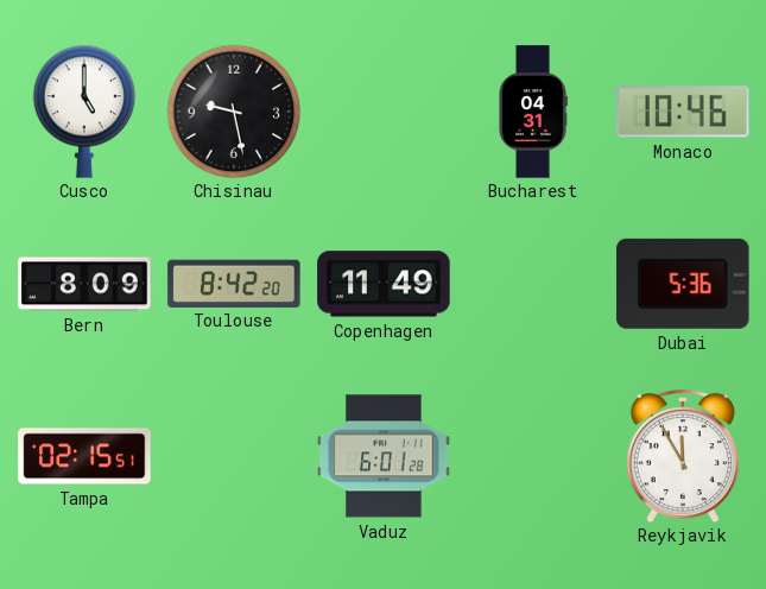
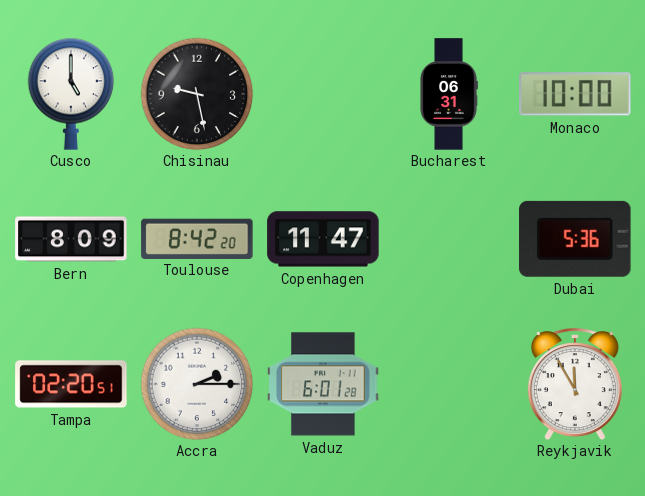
Bucharest: 04:31 -> 06:31 (449, 94)
Monaco: 10:46 -> 10:00 (575, 94)
Copenhagen: 11:49 -> 11:47 (323, 239)
Tampa: 02:15 -> 02:20 (71, 384)
Accra: none -> 2:15 (197, 384)
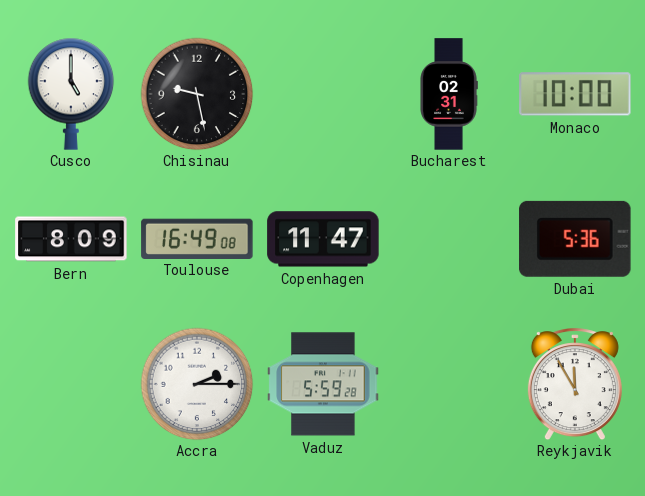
Bucharest: 06:31 -> 02:31 (449, 94)
Toulouse: 8:42 -> 16:49 (197, 238)
Tampa: 02:20 -> none (71, 384)
Vaduz: 6:01 -> 5:59 (323, 384)
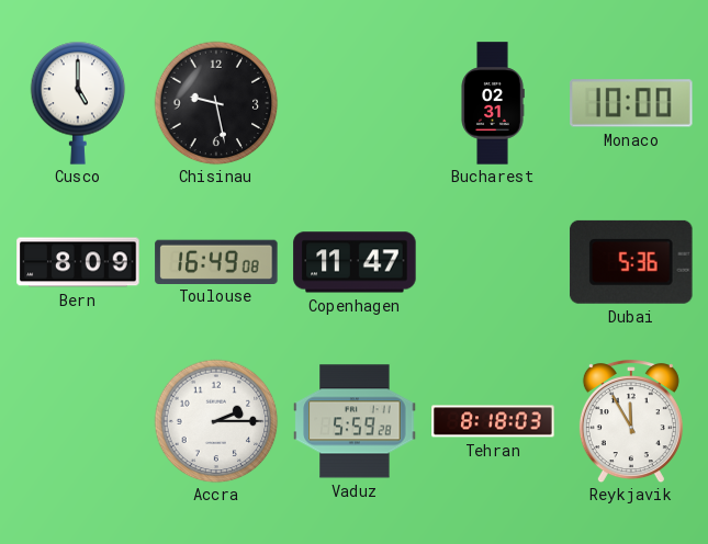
Tehran: none -> 8:18 (493, 421)
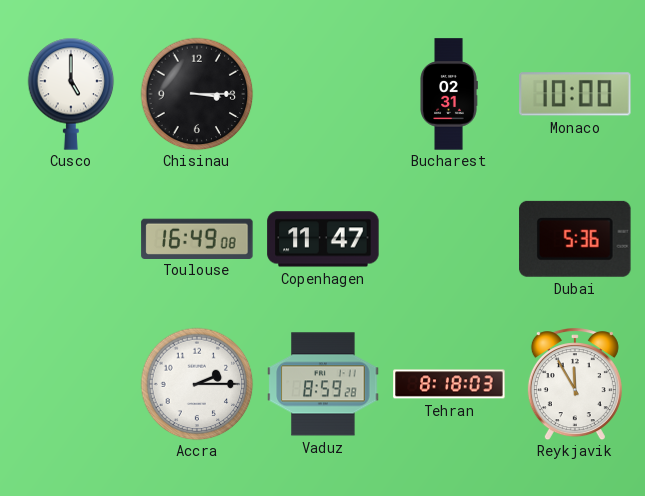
Chisinau: 9:28 -> 3:15 (197, 94)
Bern: 8:09 -> none (78, 262)
Vaduz: 5:59 -> 8:59 (323, 384)
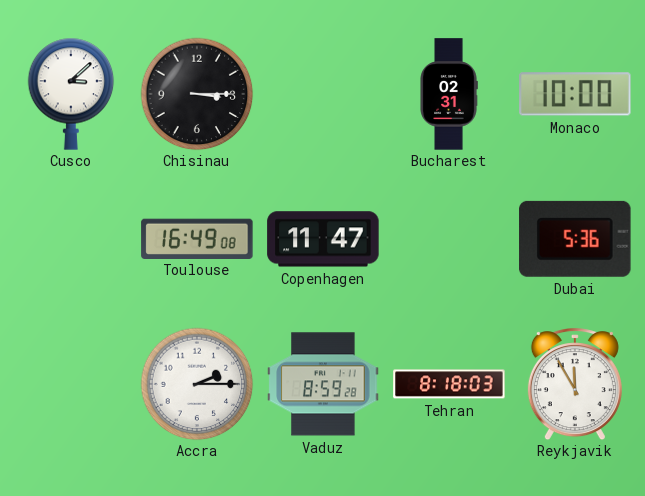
Cusco: 5:00 -> 3:08 (71, 94)
